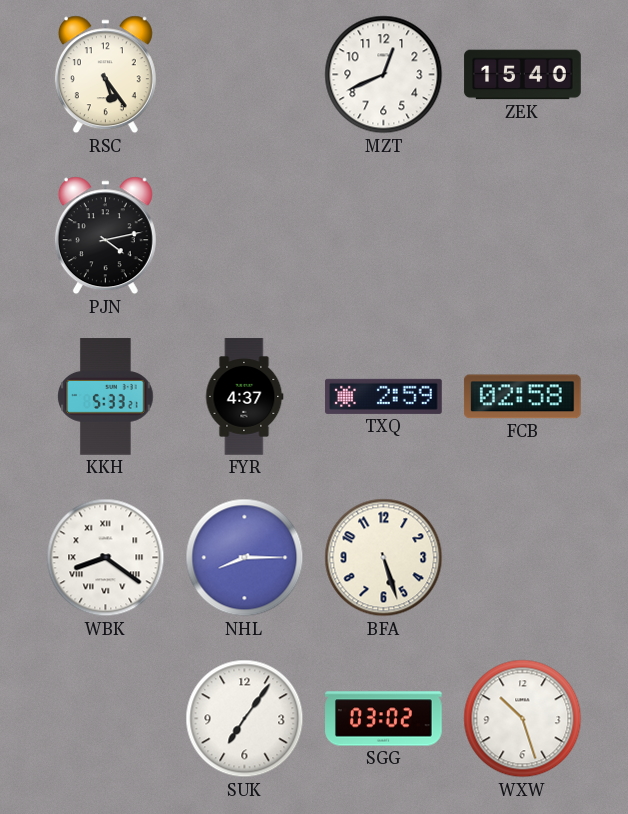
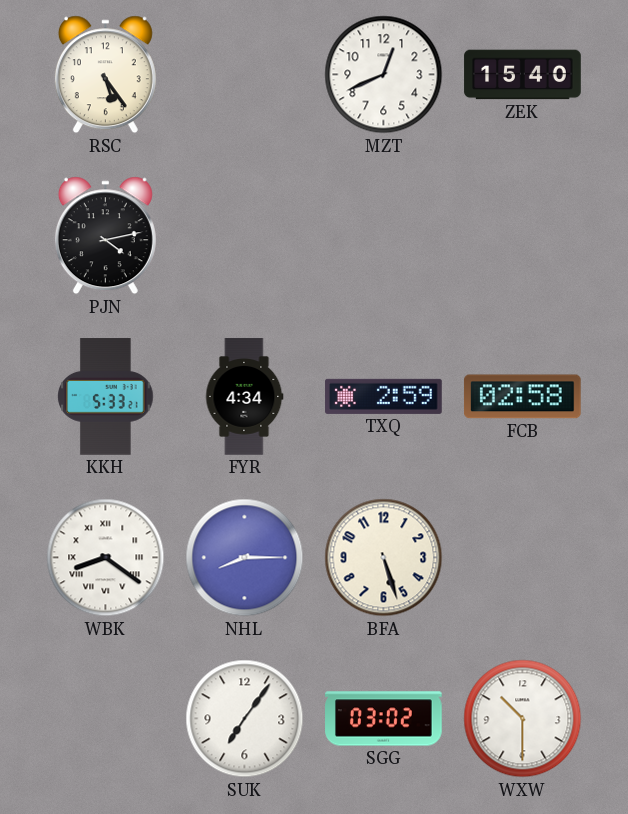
FYR: 4:37 -> 4:34 (244, 397)
WXW: 10:27 -> 10:30 (523, 719)
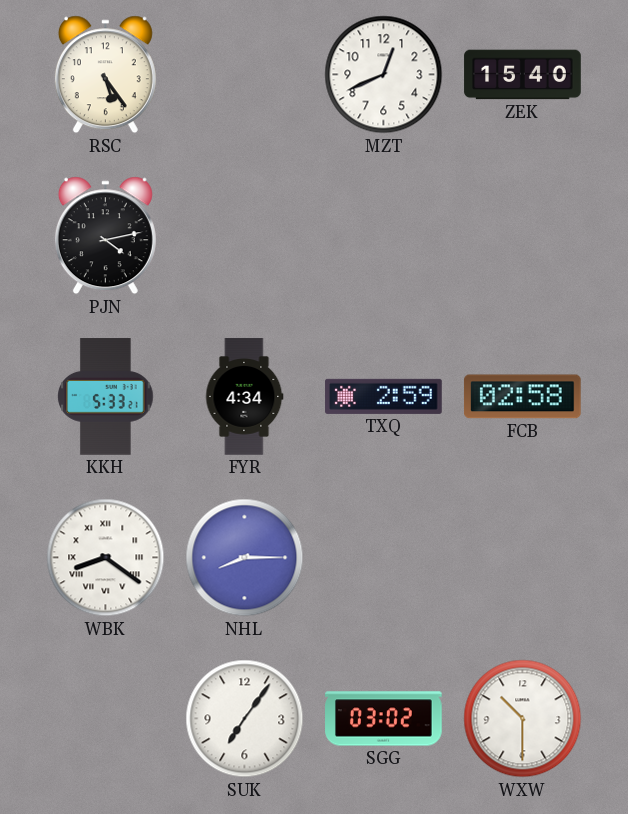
BFA: 5:27 -> none (384, 558)
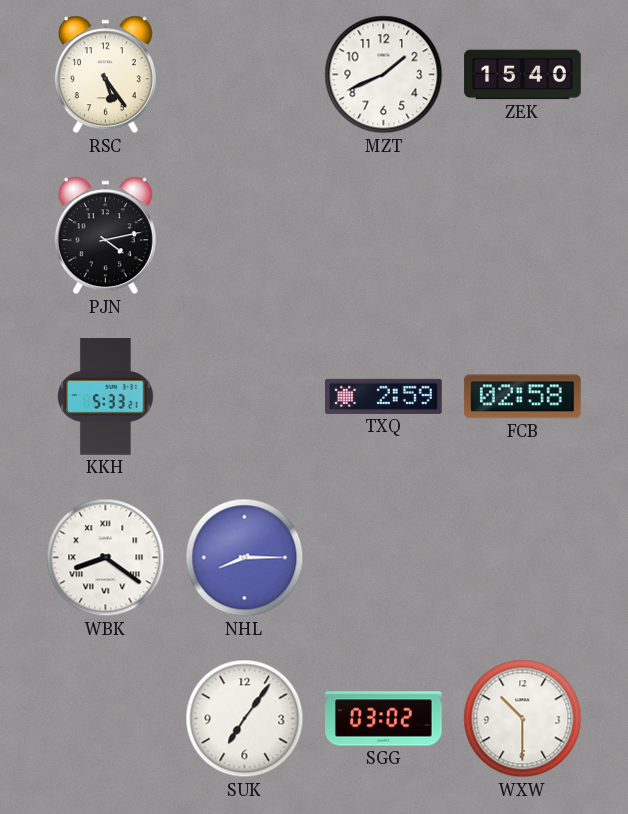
MZT: 12:41 -> 1:41 (384, 75)
FYR: 4:34 -> none (244, 397)
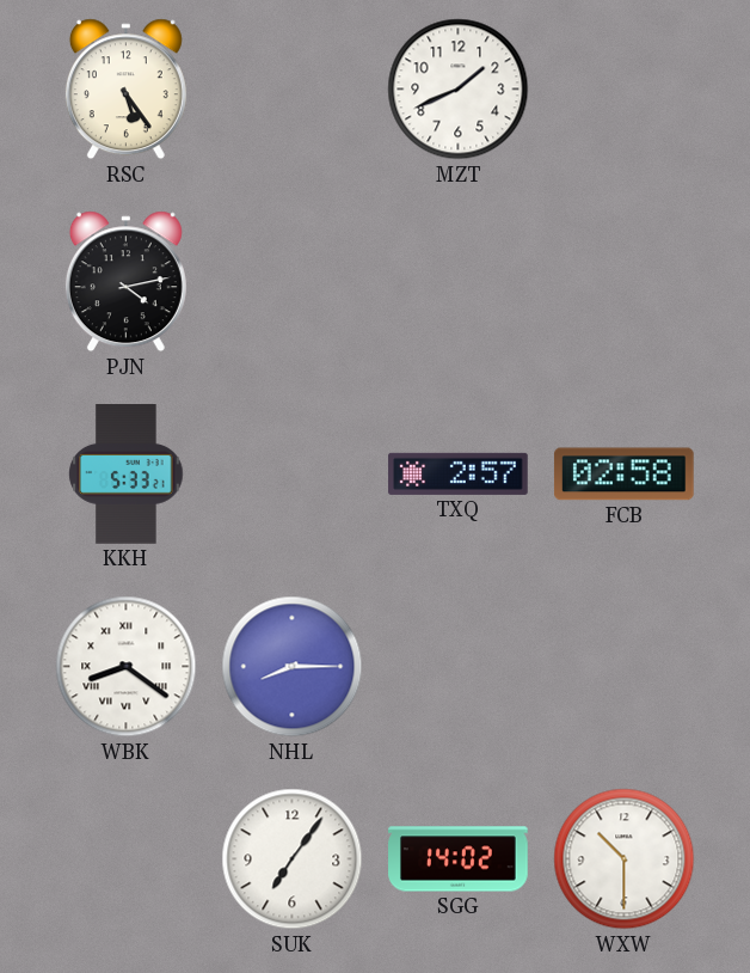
ZEK: 15:40 -> none (523, 75)
TXQ: 2:59 -> 2:57 (459, 473)
SGG: 03:02 -> 14:02 (459, 859)
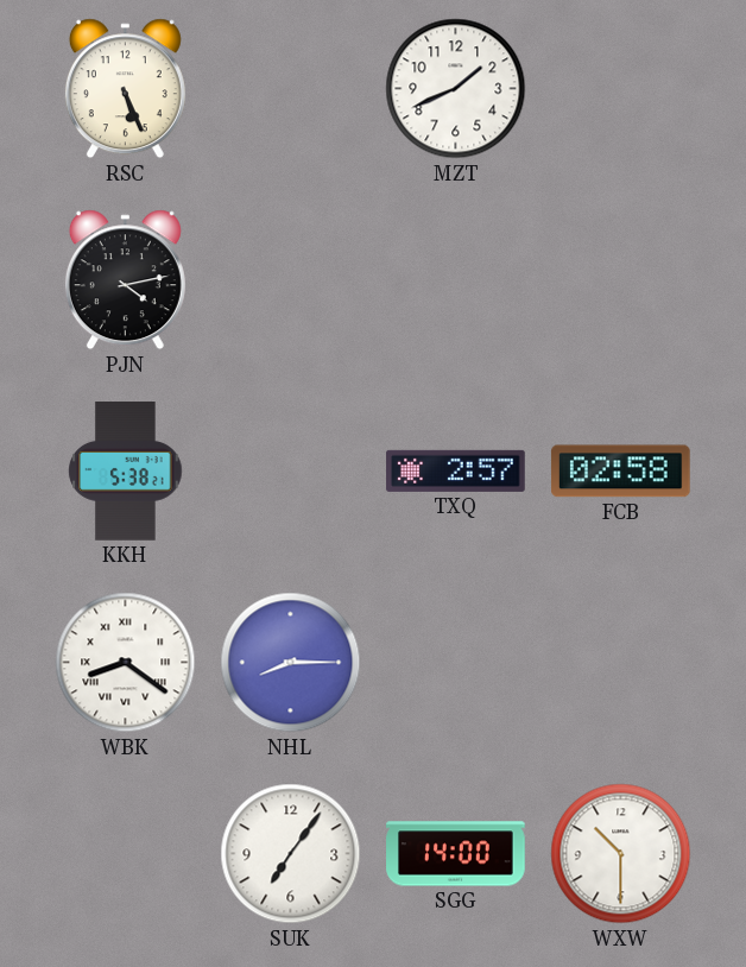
RSC: 5:24 -> 5:26 (125, 89)
KKH: 5:33 -> 5:38 (126, 472)
SGG: 14:02 -> 14:00 (456, 854)
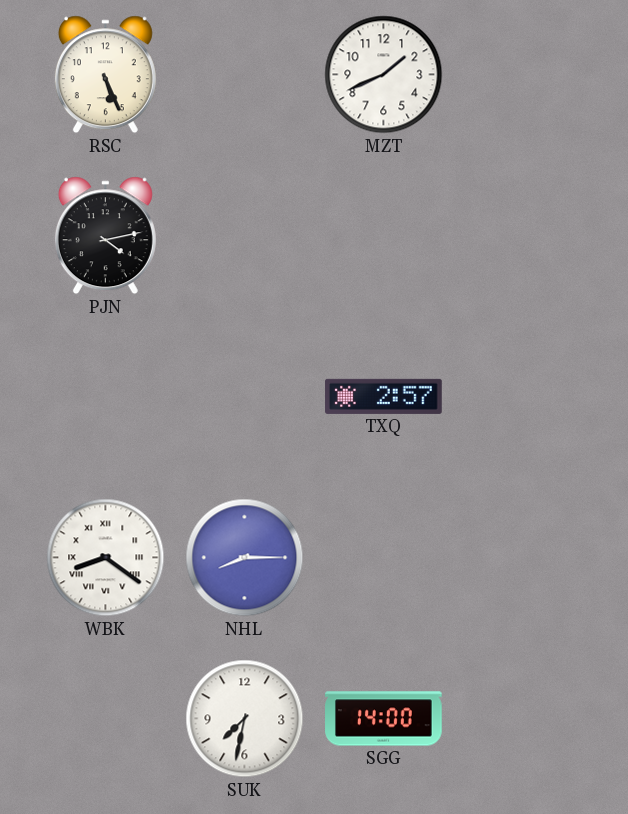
KKH: 5:38 -> none (126, 472)
FCB: 02:58 -> none (620, 472)
SUK: 7:06 -> 7:32 (245, 719)
WXW: 10:30 -> none (621, 854)
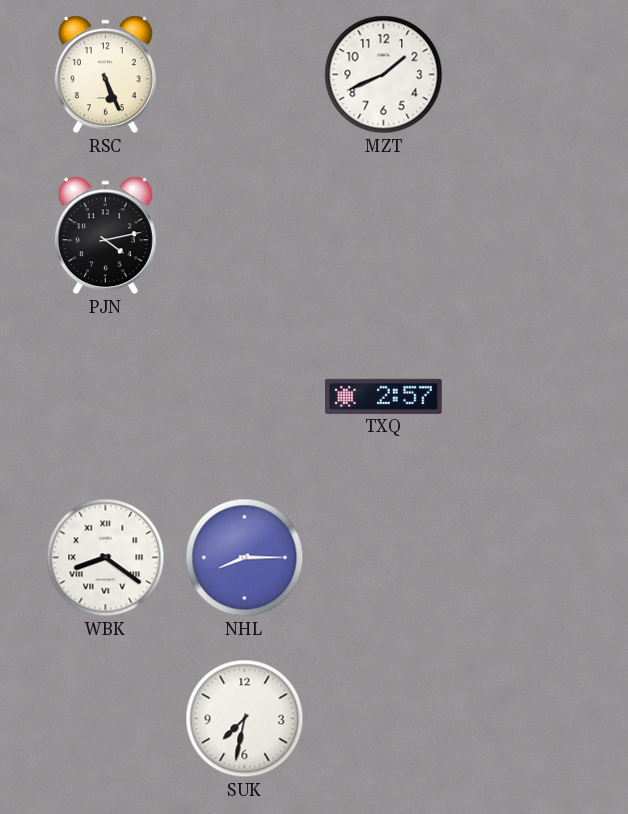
SGG: 14:00 -> none (384, 719)
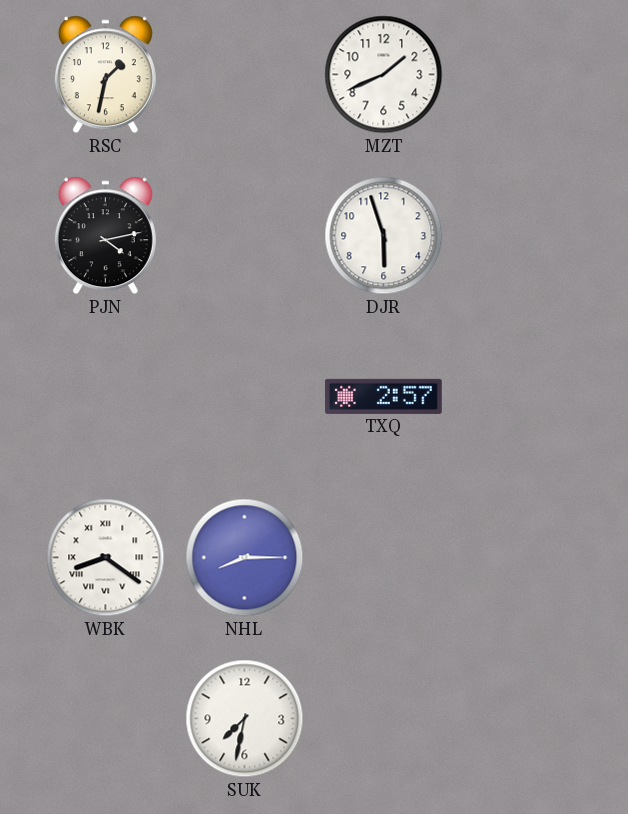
RSC: 5:26 -> 1:32 (105, 75)
DJR: none -> 5:57 (384, 236)
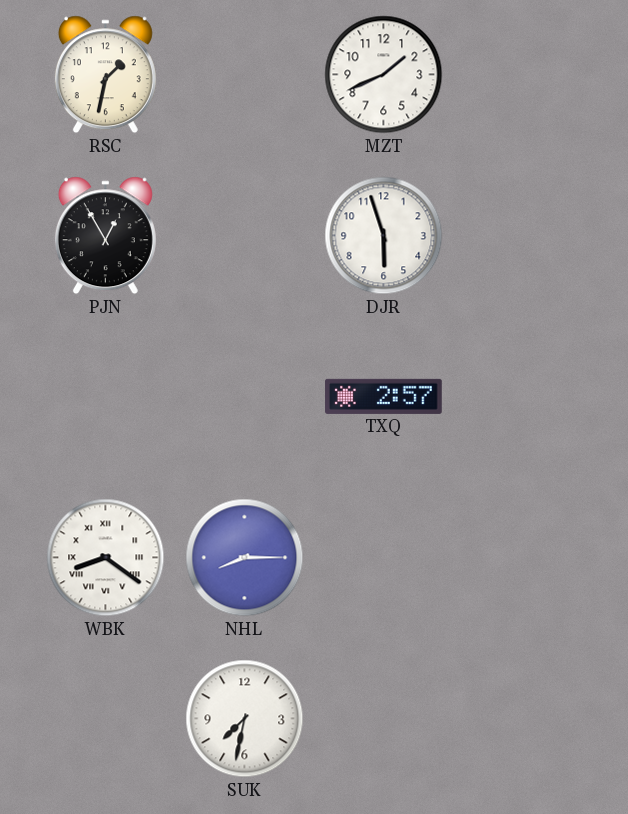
PJN: 4:13 -> 12:55 (105, 236)
